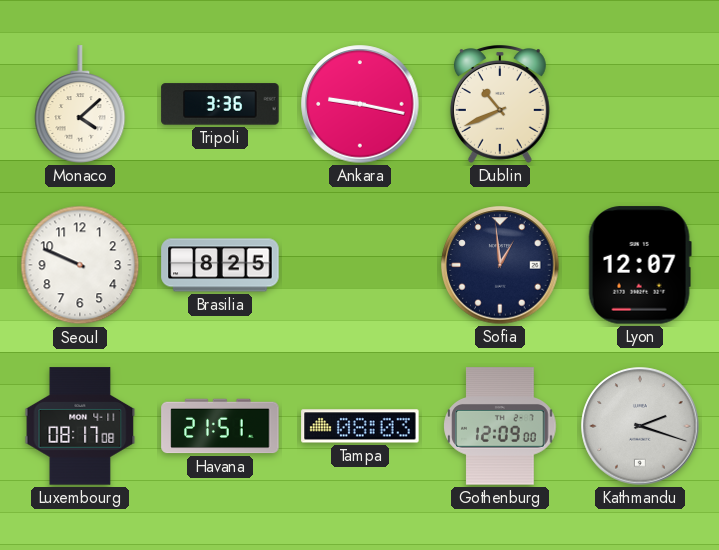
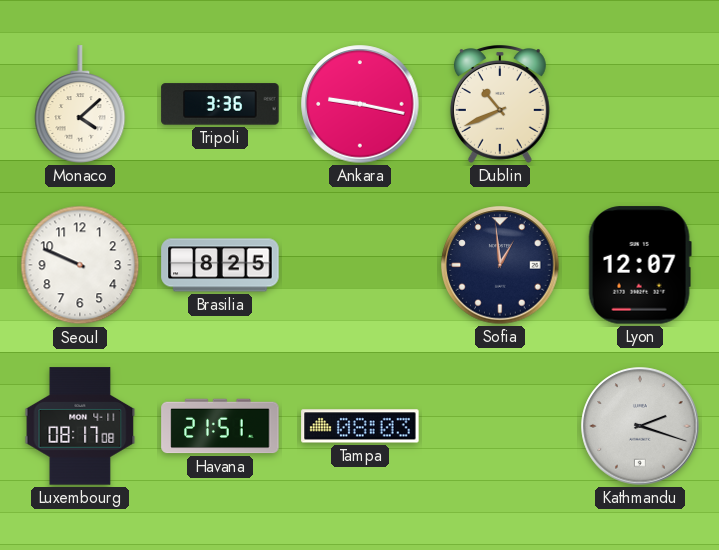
Gothenburg: 12:09 -> none (500, 426)
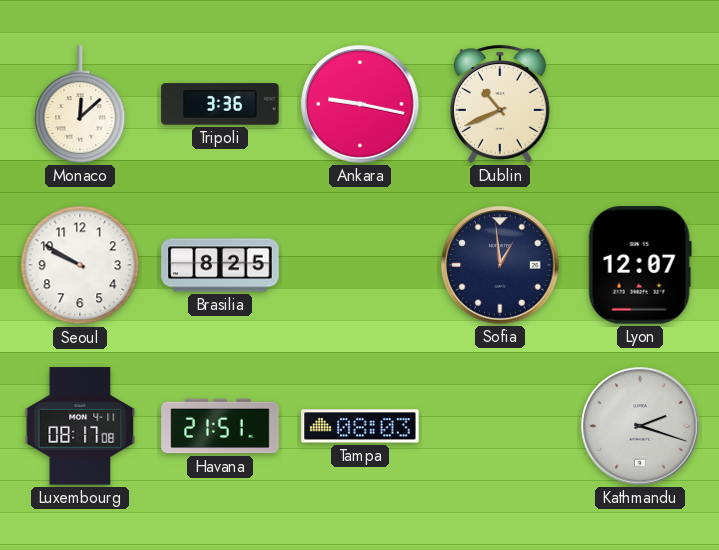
Monaco: 4:08 -> 12:08 (80, 104)
Seoul: 9:49 -> 9:50 (80, 265)
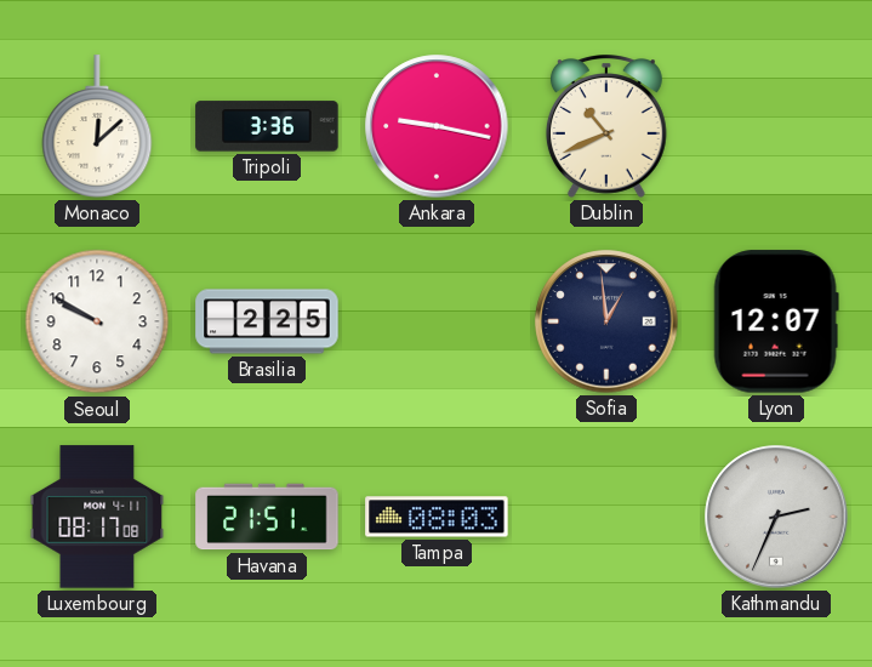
Brasilia: 8:25 -> 2:25 (267, 321)
Kathmandu: 2:18 -> 2:34 (776, 517)
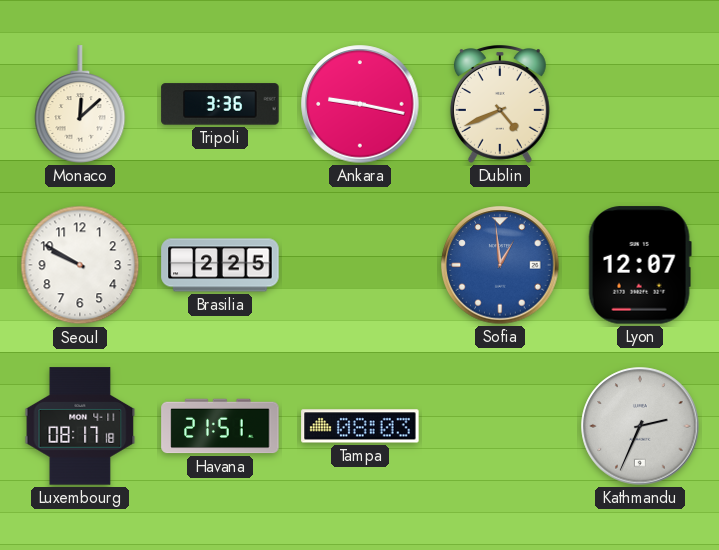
Dublin: 10:41 -> 4:41 (500, 104)
Sofia dial: navy -> blue (500, 265)
Luxembourg: 08:17:08 -> 08:17:18 (80, 426)
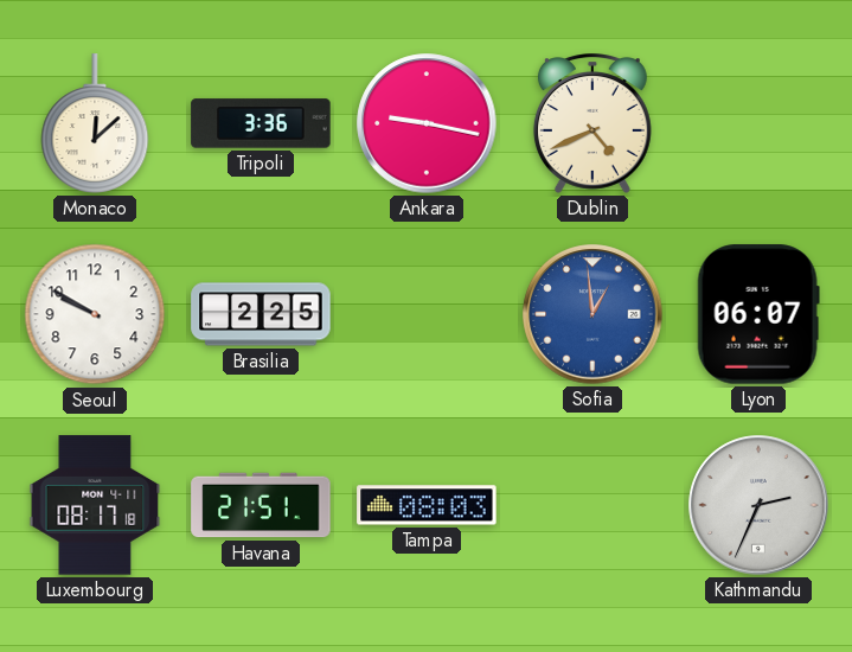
Lyon: 12:07 -> 06:07 (758, 314)
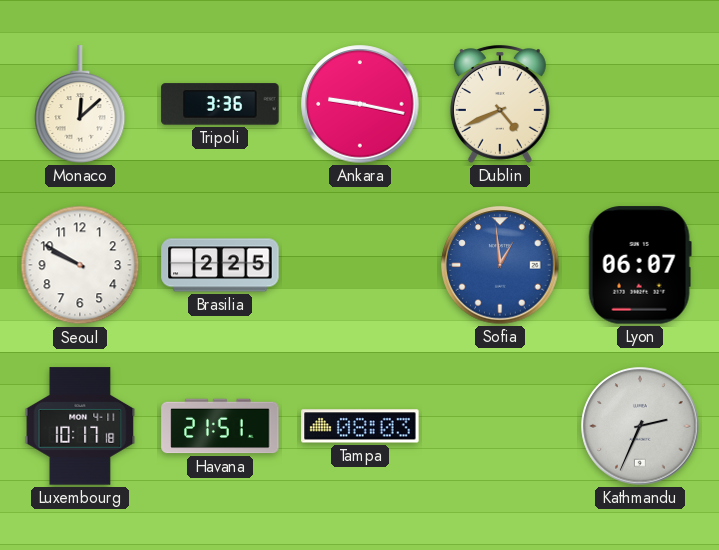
Luxembourg: 08:17 -> 10:17 (80, 426)
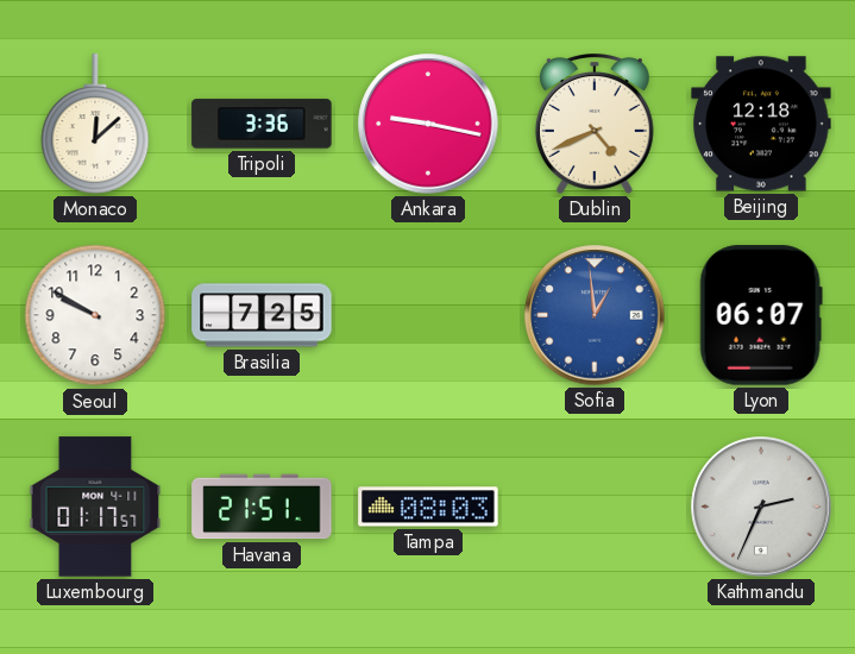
Beijing: none -> 12:18 (761, 124)
Brasilia: 2:25 -> 7:25 (262, 315)
Luxembourg: 10:17 -> 01:17 (95, 507)
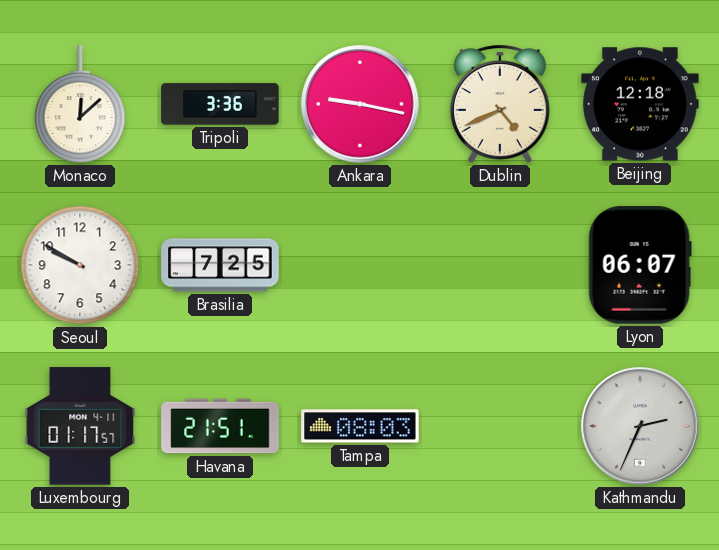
Sofia: 12:59 -> none (595, 315)
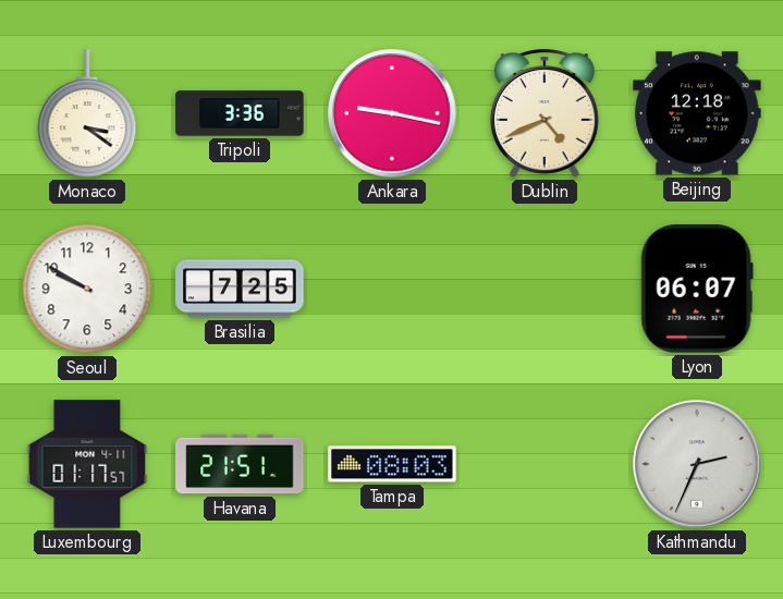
Monaco: 12:08 -> 3:21 (87, 113)
